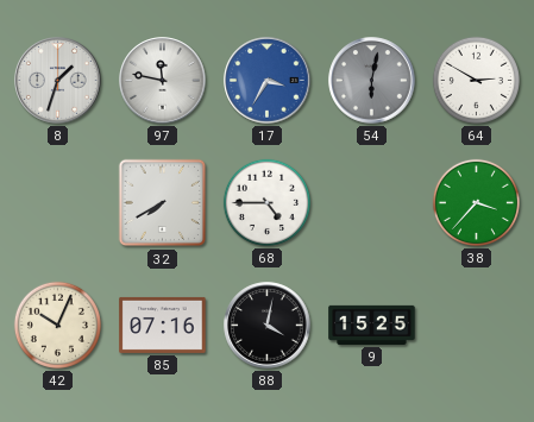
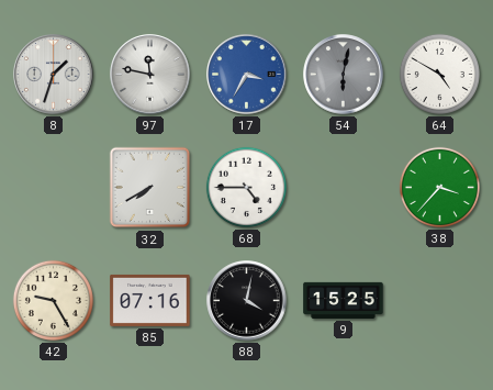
64: 2:50 -> 4:50 (439, 74)
42: 10:04 -> 9:25 (53, 300)
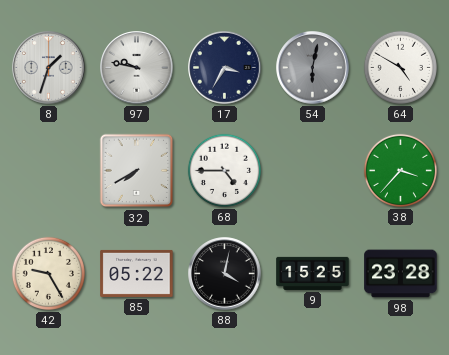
97: 11:47 -> 9:47 (137, 68)
17 dial: blue -> navy (225, 68)
85: 07:16 -> 05:22 (137, 273)
98: none -> 23:28 (401, 274)
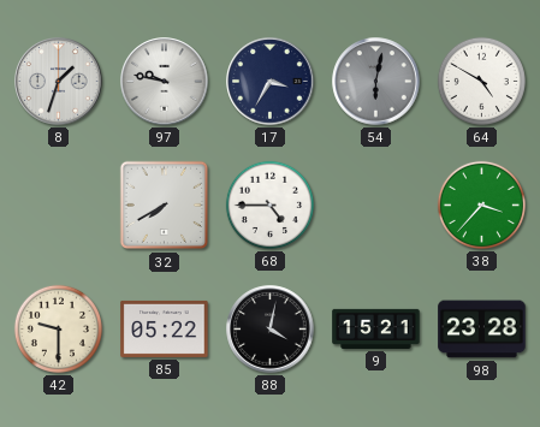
42: 9:25 -> 9:30 (58, 328)
9: 15:25 -> 15:21 (376, 328)
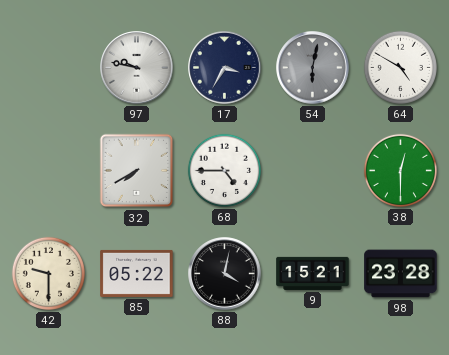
8: 1:33 -> none (59, 82)
38: 3:37 -> 12:30 (400, 170)
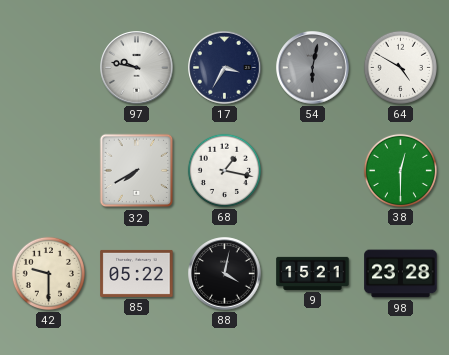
68: 4:45 -> 1:17 (224, 170)
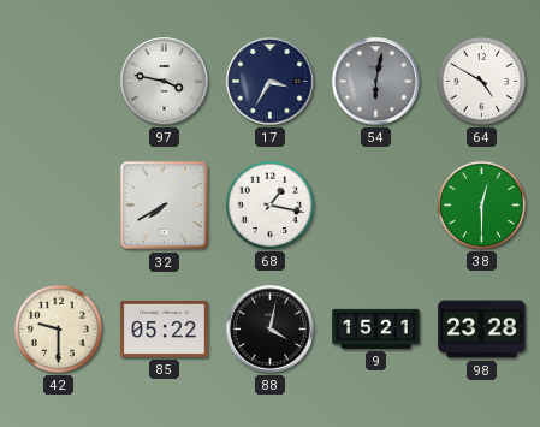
97: 9:47 -> 3:47 (165, 82)
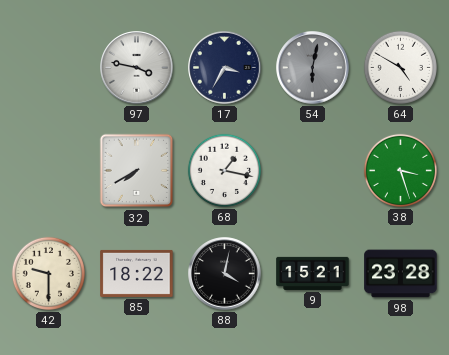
38: 12:30 -> 3:27 (400, 170)
85: 05:22 -> 18:22 (137, 273)
